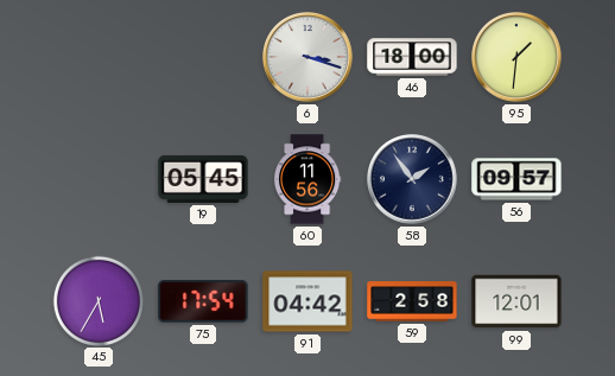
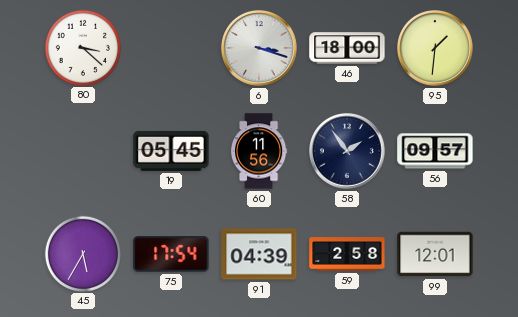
80: none -> 3:22 (82, 47)
91: 04:42 -> 04:39 (259, 254)
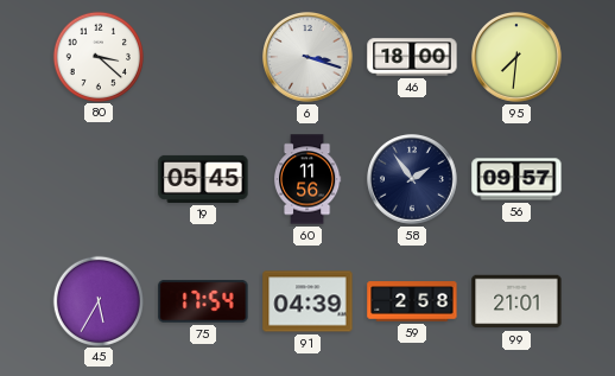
95: 1:31 -> 7:31 (518, 58)
99: 12:01 -> 21:01 (516, 301)
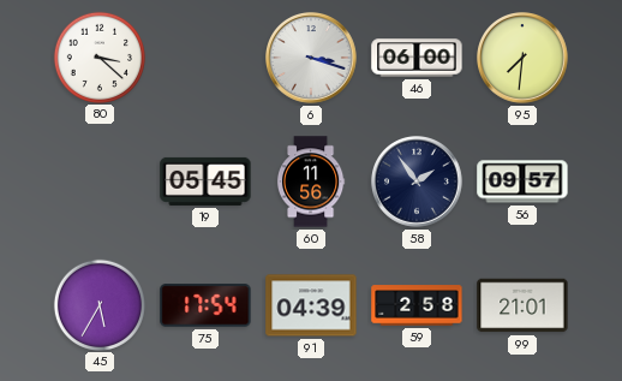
46: 18:00 -> 06:00 (417, 58)
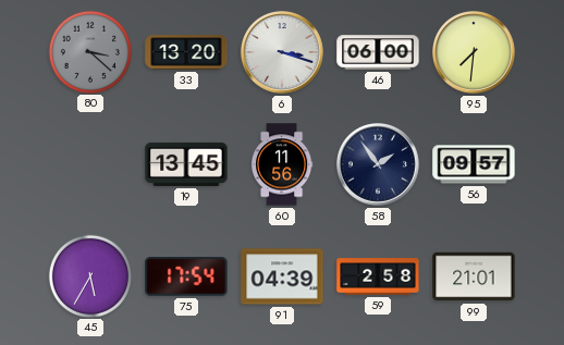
80 dial: white -> grey (89, 51)
33: none -> 13:20 (186, 52)
19: 05:45 -> 13:45 (186, 164)
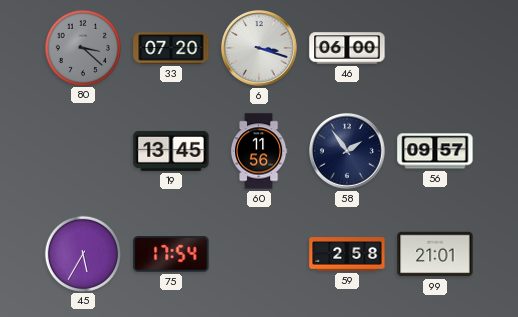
33: 13:20 -> 07:20 (171, 48)
95: 7:31 -> none (475, 53)
91: 04:39 -> none (282, 276)
